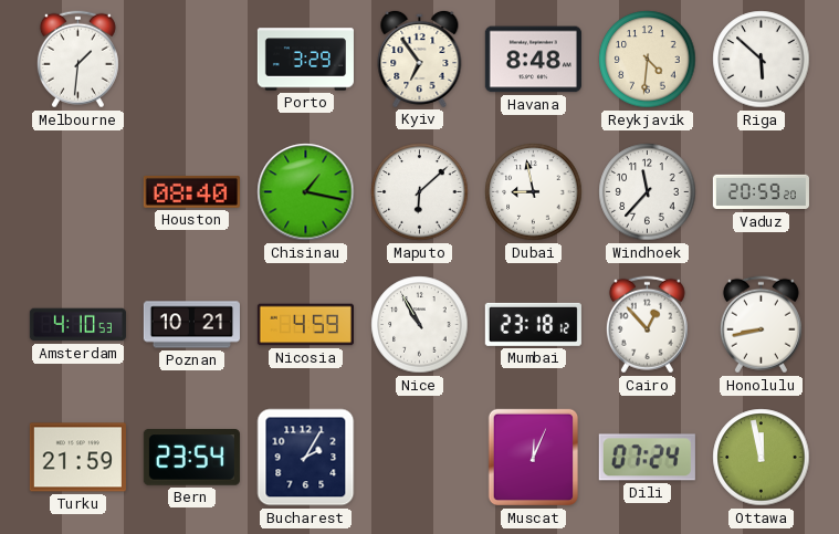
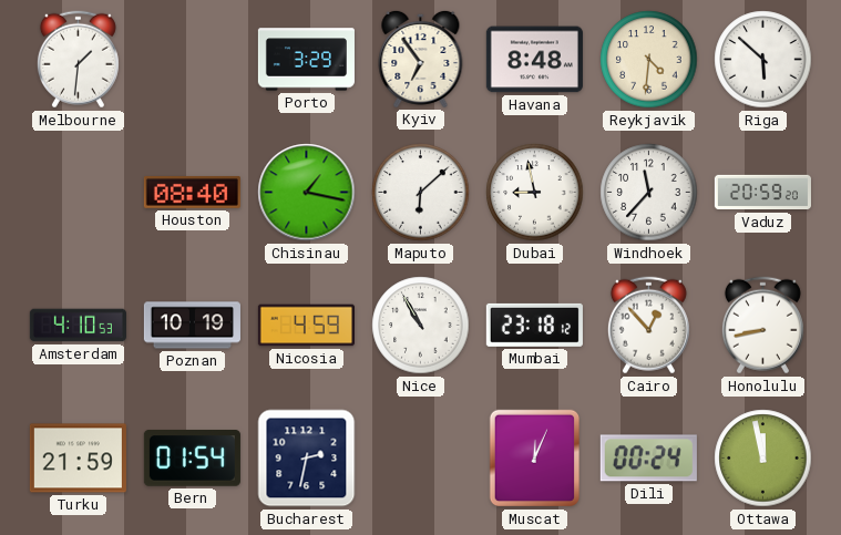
Poznan: 10:21 -> 10:19 (192, 326)
Bern: 23:54 -> 01:54 (192, 459)
Bucharest: 2:05 -> 2:32 (307, 459)
Dili: 07:24 -> 00:24 (648, 459)
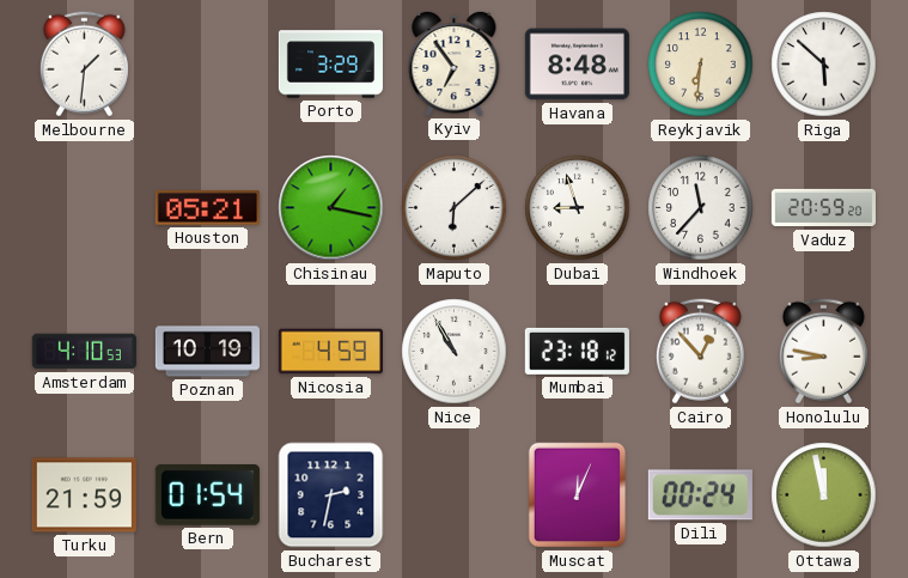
Reykjavik: 4:31 -> 6:31 (701, 65)
Houston: 08:40 -> 05:21 (207, 208)
Dubai: 8:58 -> 8:57 (578, 208)
Honolulu: 8:43 -> 8:47 (823, 352)
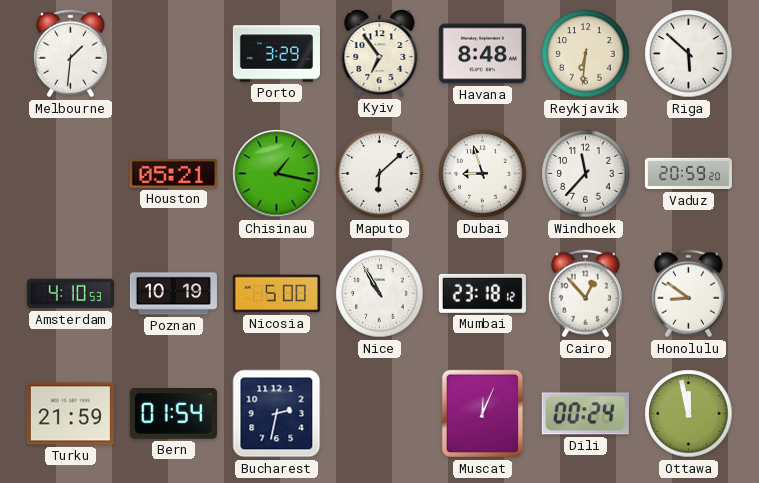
Nicosia: 4:59 -> 5:00 (276, 294)
Honolulu: 8:47 -> 8:51 (688, 294)
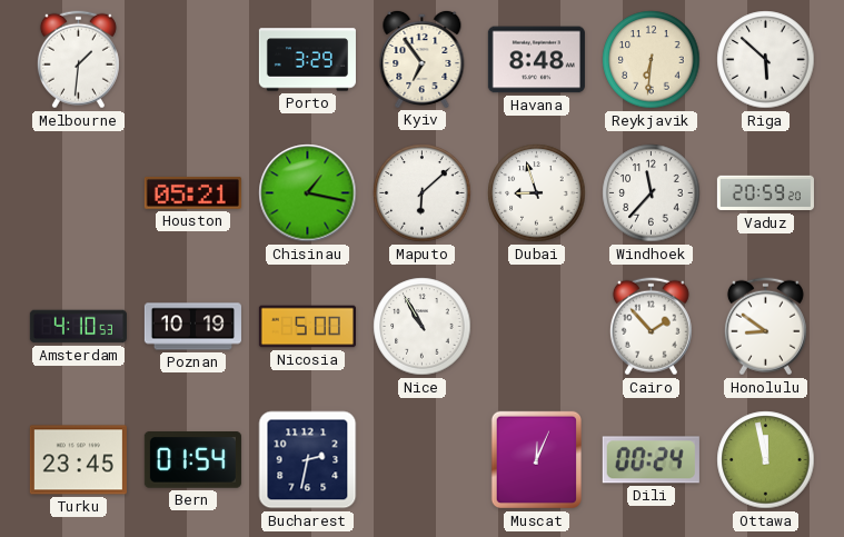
Mumbai: 23:18 -> none (482, 293)
Cairo: 12:53 -> 1:53 (651, 327)
Turku: 21:59 -> 23:45 (78, 460)
